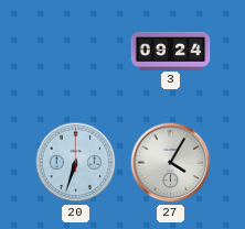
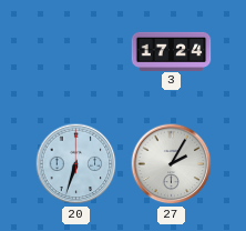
3: 09:24 -> 17:24 (172, 51)
27: 4:05 -> 2:05 (172, 164)
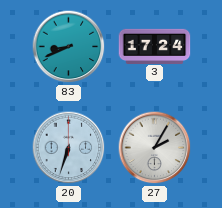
83: none -> 8:41 (69, 47)
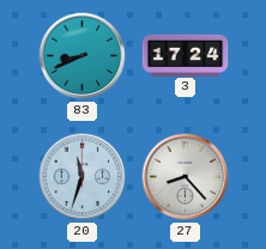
20: 6:33 -> 11:33 (83, 177)
27: 2:05 -> 8:23 (186, 177)
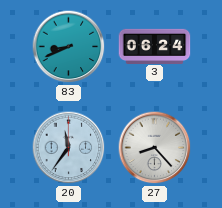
3: 17:24 -> 06:24 (155, 46)
20: 11:33 -> 11:36 (69, 148)
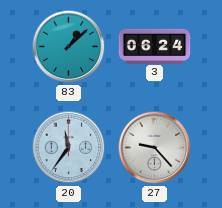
83: 8:41 -> 1:08 (69, 47)
27: 8:23 -> 9:23 (155, 148)
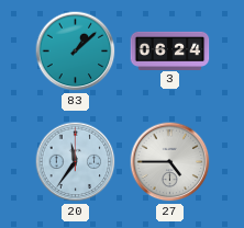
27: 9:23 -> 4:45 (170, 162)
